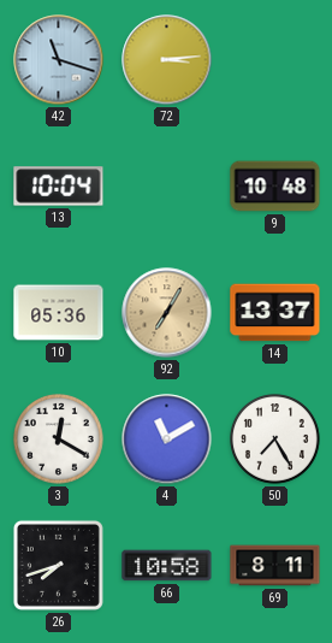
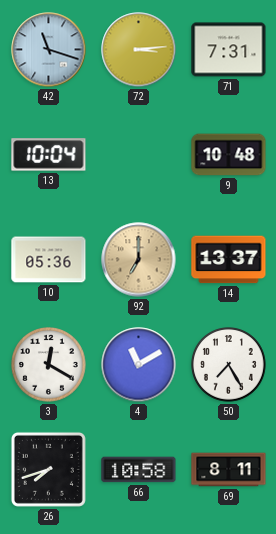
71: none -> 7:31 (229, 50)
92: 7:05 -> 7:00 (139, 260)
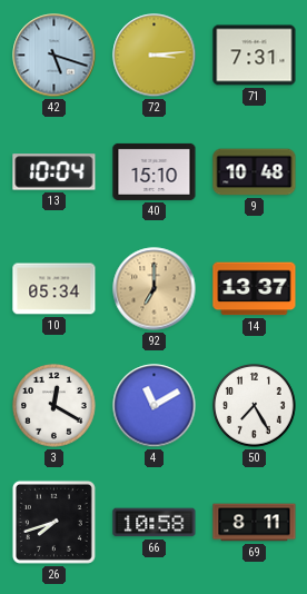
42: 11:18 -> 5:18 (55, 56)
40: none -> 15:10 (155, 171)
10: 05:36 -> 05:34 (55, 289)
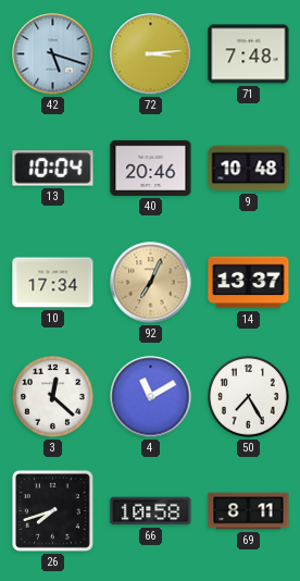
71: 7:31 -> 7:48 (249, 54)
40: 15:10 -> 20:46 (151, 168)
10: 05:34 -> 17:34 (53, 283)
92: 7:00 -> 7:04 (151, 283)
3: 12:20 -> 12:22 (53, 397)
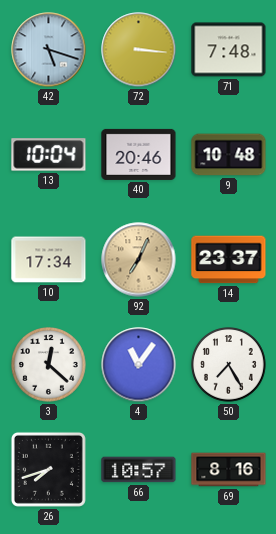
72: 3:14 -> 3:16 (139, 50)
14: 13:37 -> 23:37 (229, 260)
4: 11:10 -> 11:06 (139, 365)
66: 10:58 -> 10:57 (139, 470)
69: 8:11 -> 8:16 (229, 470)
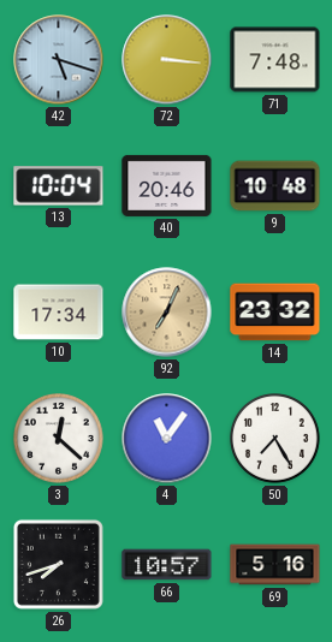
14: 23:37 -> 23:32 (275, 313)
69: 8:16 -> 5:16 (275, 565)
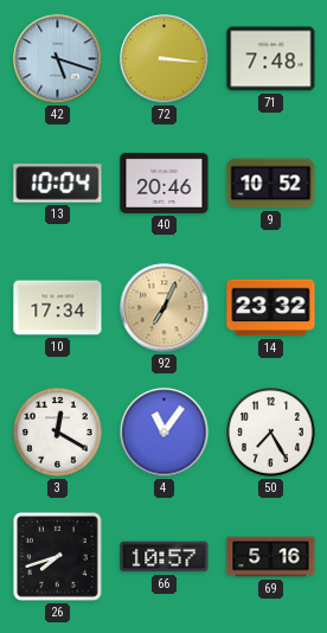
9: 10:48 -> 10:52 (271, 184)
3: 12:22 -> 12:20 (58, 433)
